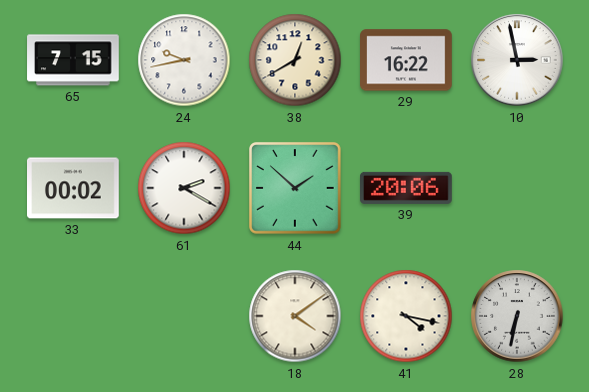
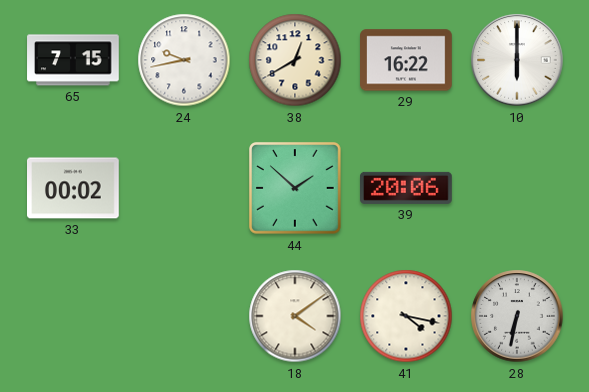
10: 2:58 -> 6:00 (517, 60)
61: 2:20 -> none (184, 188)
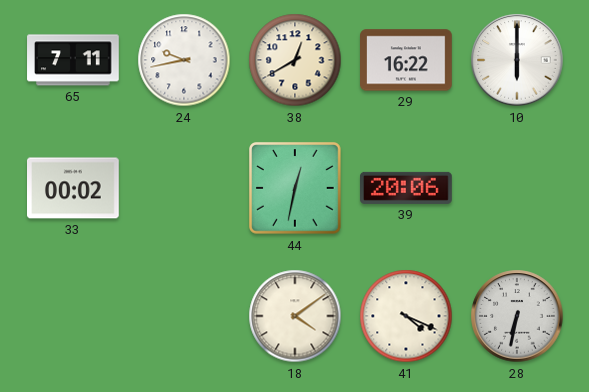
65: 7:15 -> 7:11 (73, 60)
44: 1:52 -> 12:32 (295, 188)
41: 4:17 -> 4:19 (406, 316)
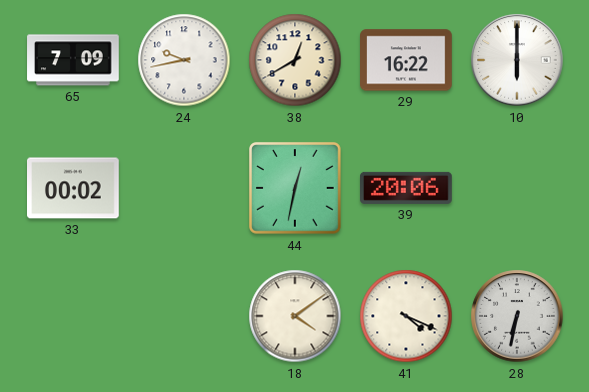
65: 7:11 -> 7:09 (73, 60)
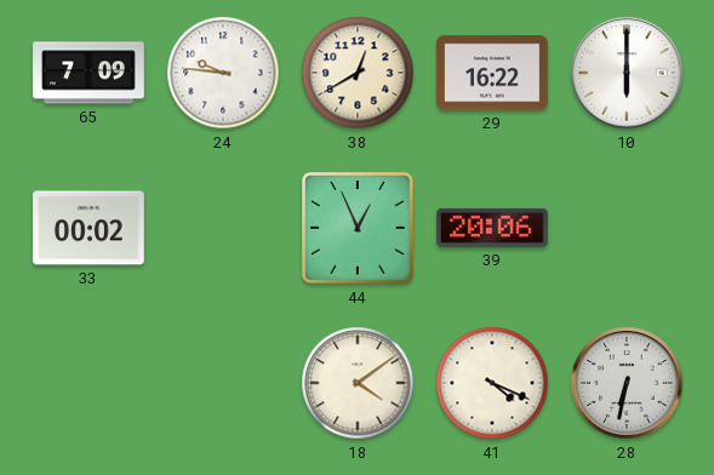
24: 9:43 -> 9:46 (223, 73)
44: 12:32 -> 12:56 (358, 228)
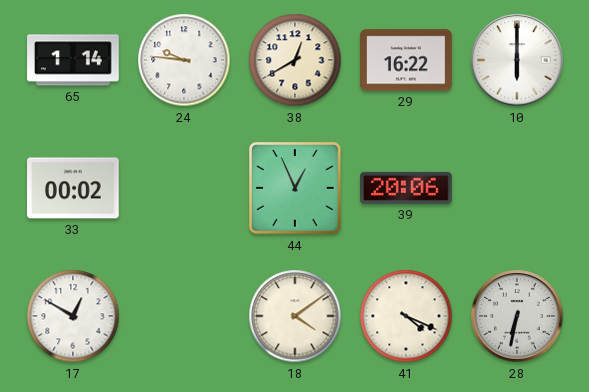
65: 7:09 -> 1:14 (73, 60)
17: none -> 12:50 (73, 316)
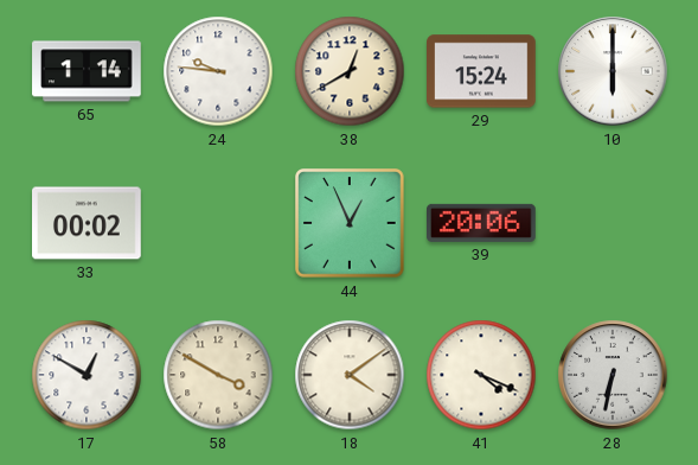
29: 16:22 -> 15:24 (482, 71)
58: none -> 3:50 (218, 375)
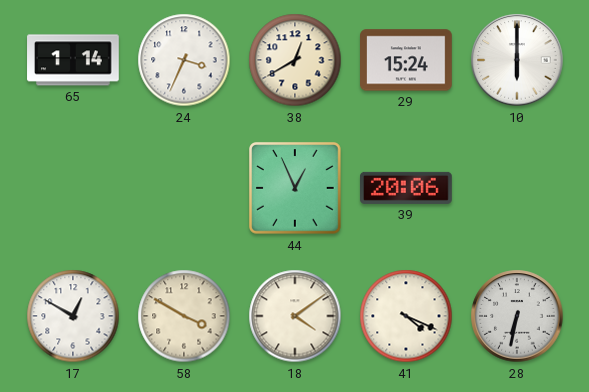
24: 9:46 -> 3:34 (184, 60)
33: 00:02 -> none (87, 223)
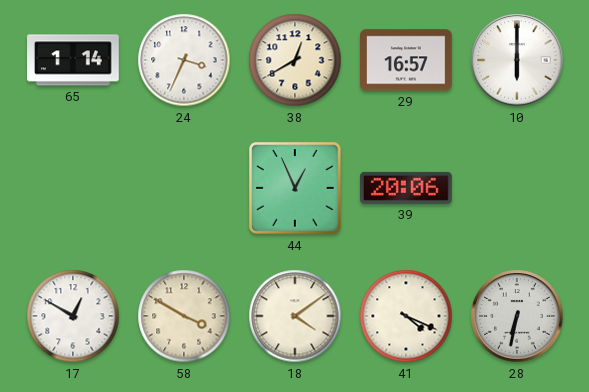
29: 15:24 -> 16:57 (407, 60)
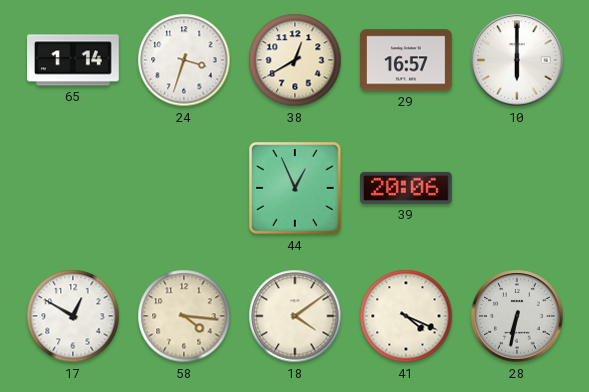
24: 3:34 -> 3:33 (184, 60)
58: 3:50 -> 4:16 (184, 316)
